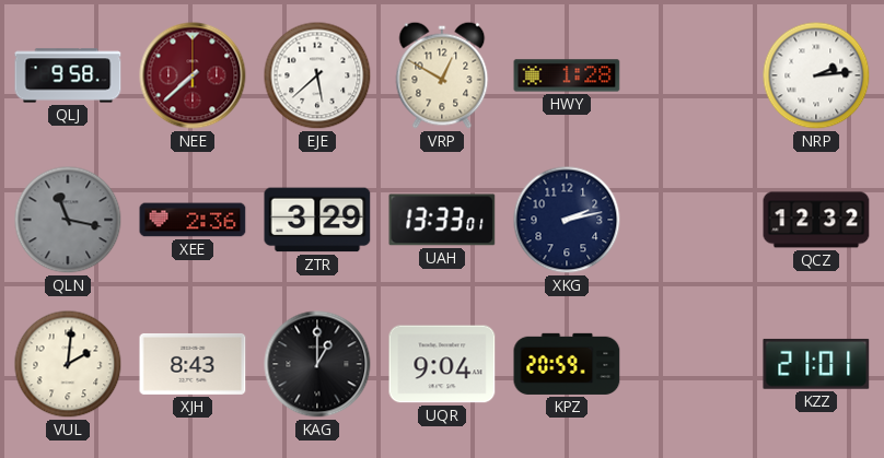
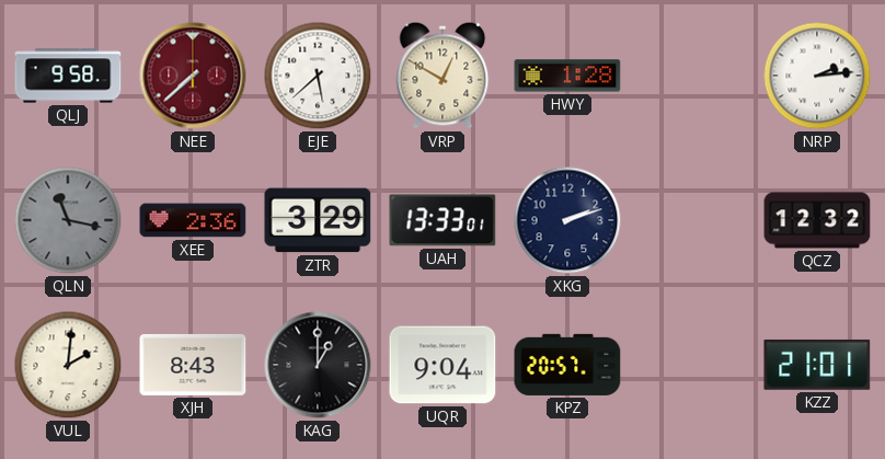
XKG: 2:13 -> 2:12 (567, 220)
KPZ: 20:59 -> 20:57 (567, 365)
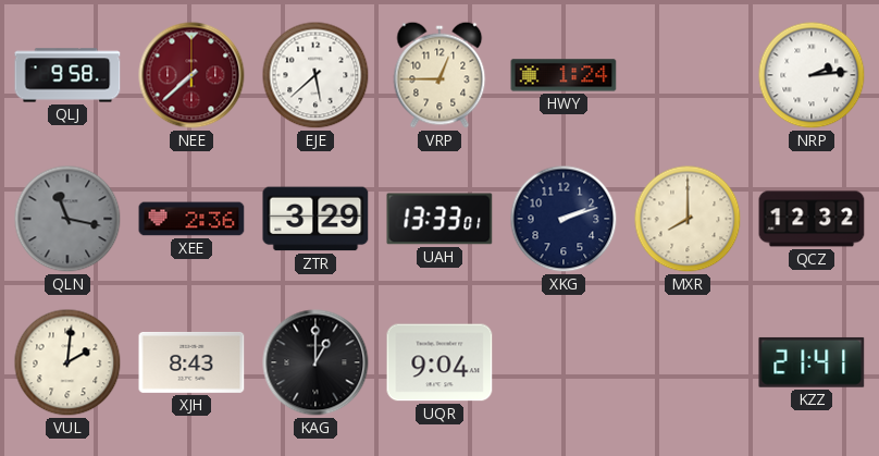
VRP: 12:50 -> 12:45 (439, 75)
HWY: 1:28 -> 1:24 (564, 75)
MXR: none -> 8:00 (688, 219)
KPZ: 20:57 -> none (567, 365)
KZZ: 21:01 -> 21:41 (812, 362)
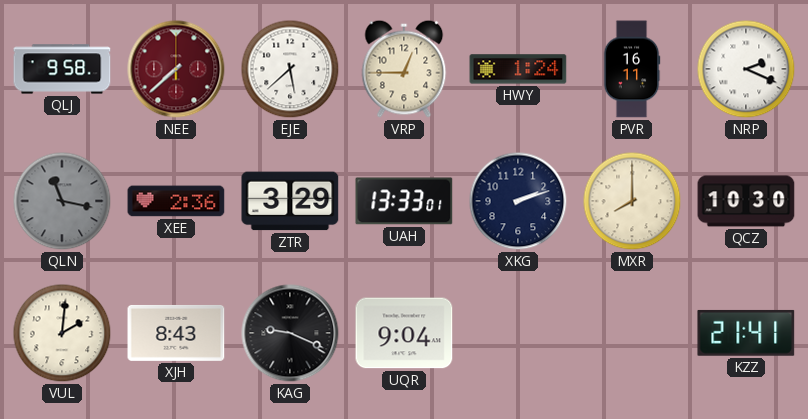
PVR: none -> 16:11 (632, 69)
NRP: 2:14 -> 2:19 (746, 69)
QCZ: 12:32 -> 10:30 (746, 201)
KAG: 1:00 -> 9:19 (290, 333)
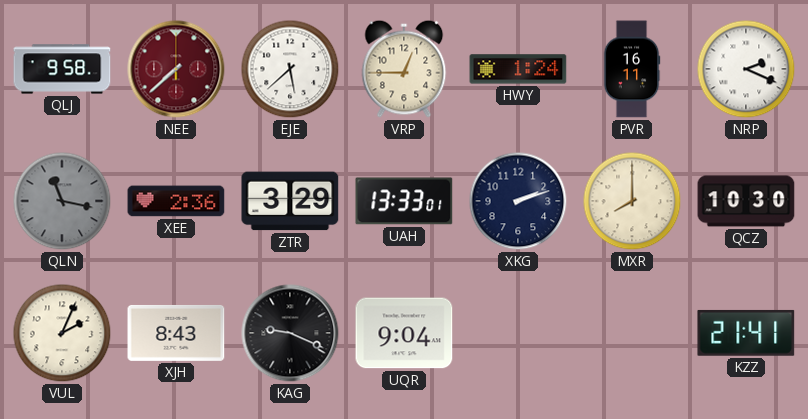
VUL: 2:01 -> 2:04 (62, 333)
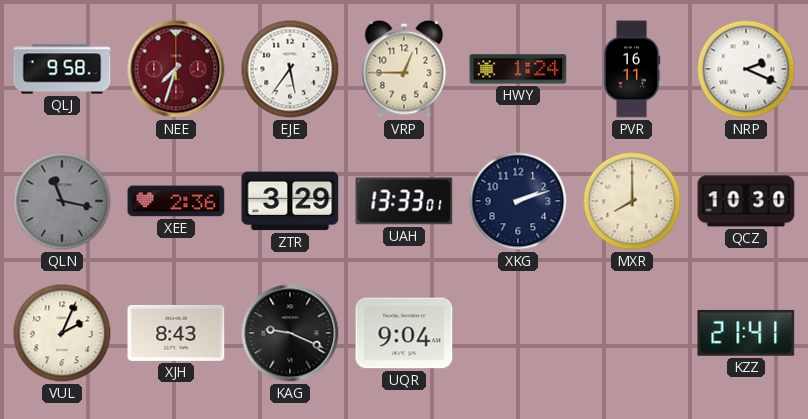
NEE: 7:38 -> 7:33 (176, 69)
EJE: 5:38 -> 5:36 (290, 69)
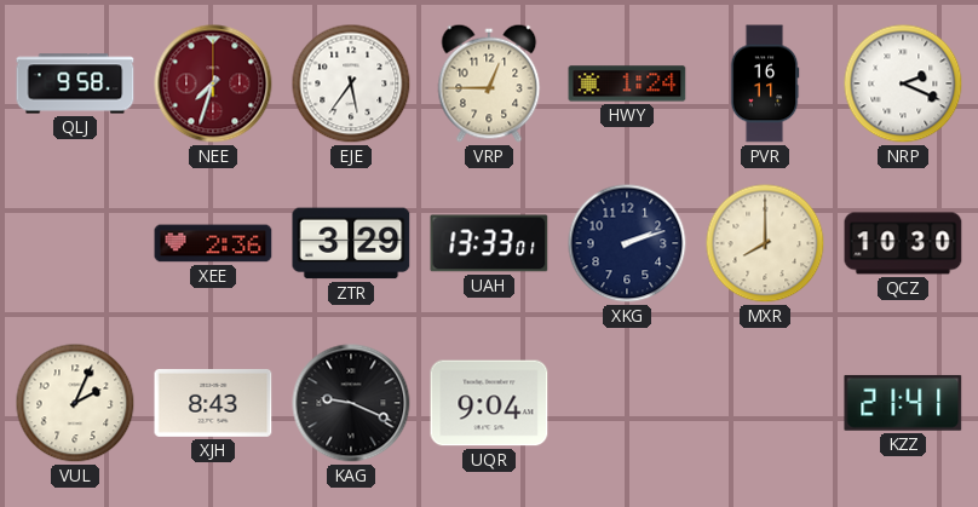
QLN: 11:17 -> none (62, 201)
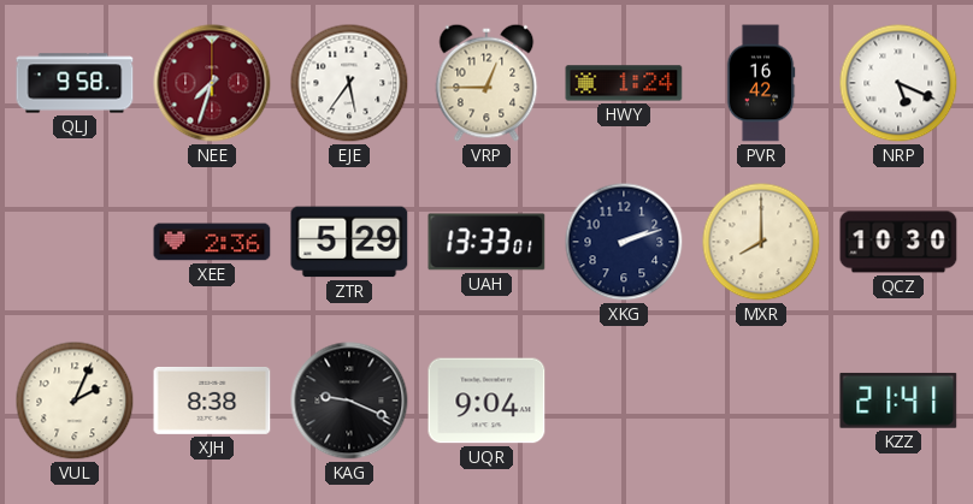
PVR: 16:11 -> 16:42 (761, 83)
NRP: 2:19 -> 5:19 (898, 83)
ZTR: 3:29 -> 5:29 (349, 242)
XJH: 8:43 -> 8:38 (212, 401)
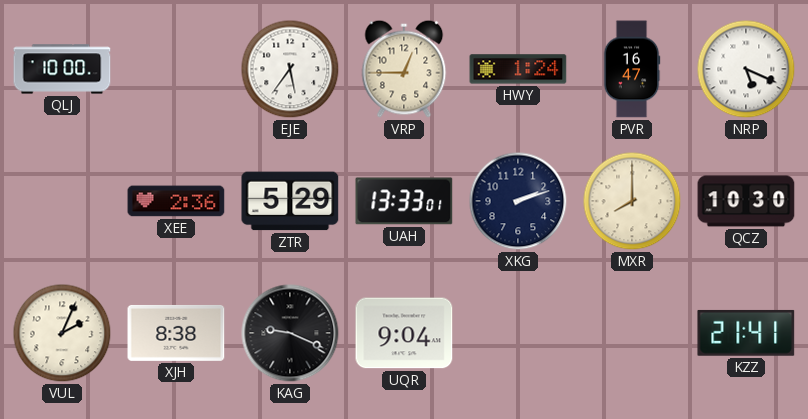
QLJ: 9:58 -> 10:00 (62, 69)
NEE: 7:33 -> none (212, 83)
PVR: 16:42 -> 16:47 (632, 69)
